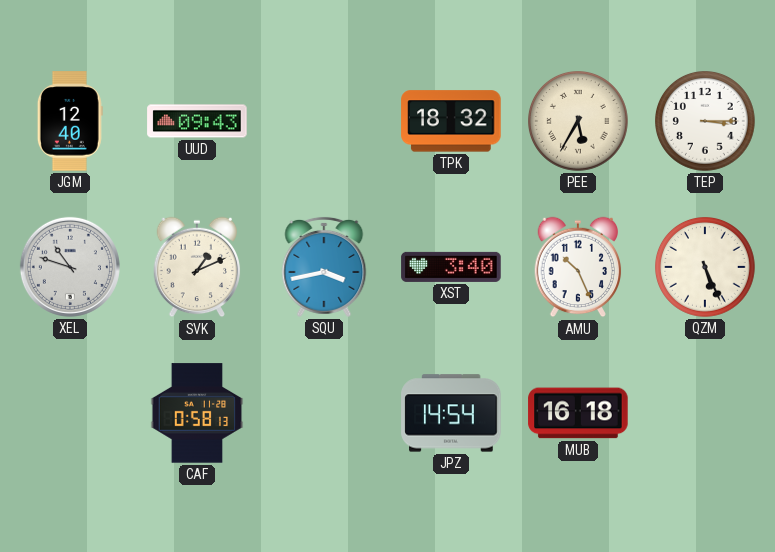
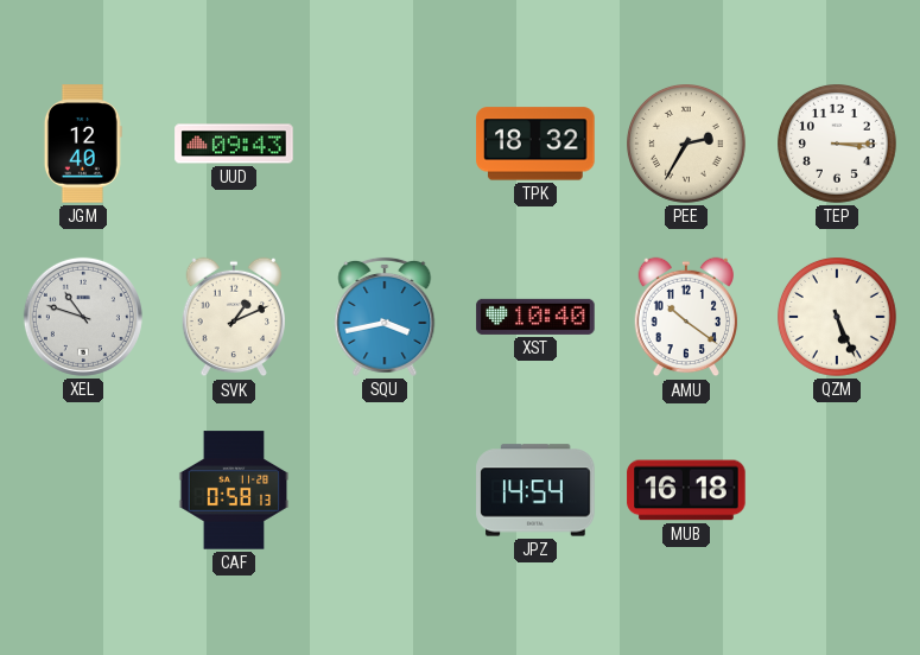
PEE: 5:35 -> 2:35 (687, 145)
XST: 3:40 -> 10:40 (535, 317)
AMU: 10:26 -> 10:21 (686, 317)
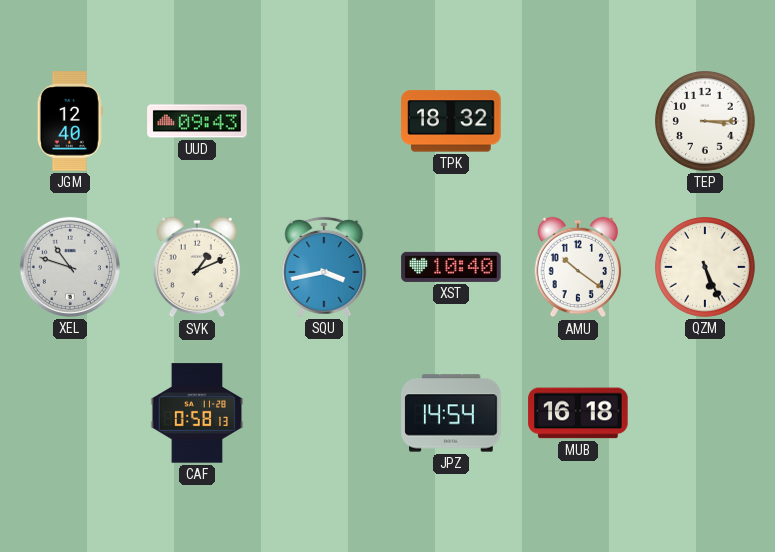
PEE: 2:35 -> none (687, 145)
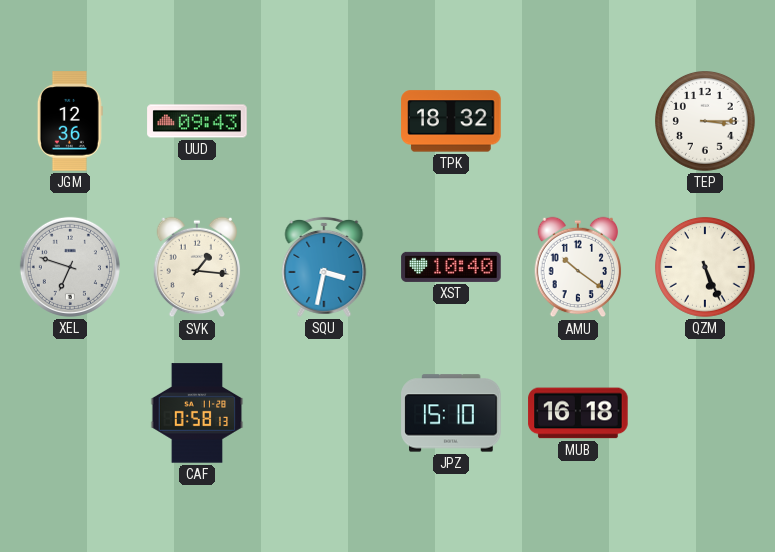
JGM: 12:40 -> 12:36 (70, 121)
XEL: 10:48 -> 6:48 (70, 267)
SVK: 1:11 -> 1:16 (197, 267)
SQU: 3:43 -> 3:32 (324, 267)
JPZ: 14:54 -> 15:10 (451, 413)
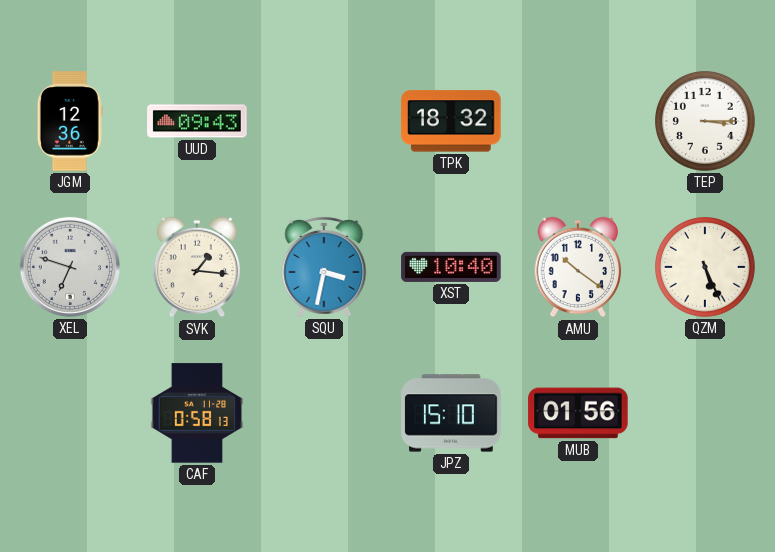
MUB: 16:18 -> 01:56 (578, 413)
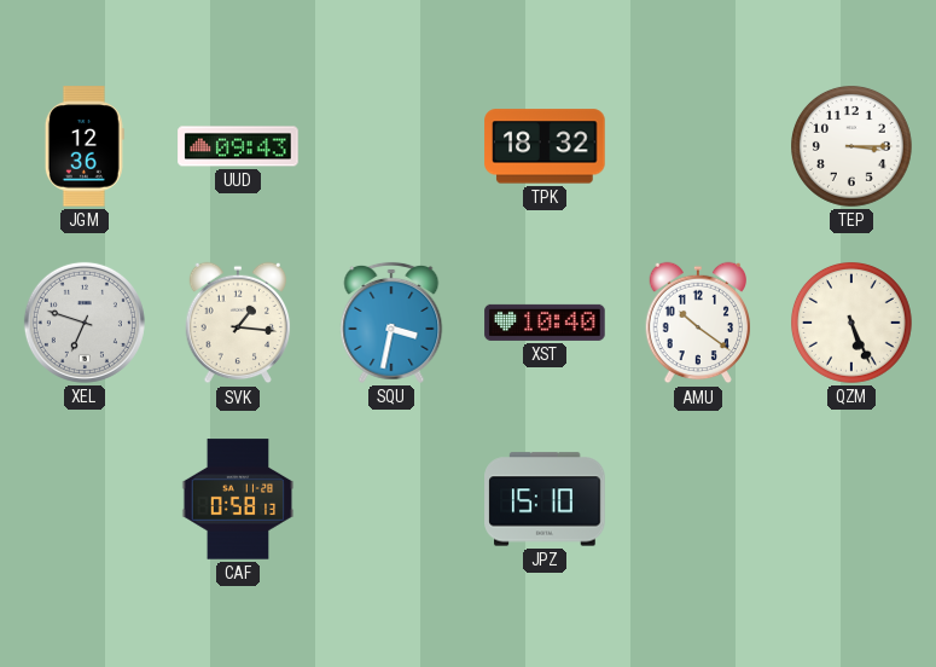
MUB: 01:56 -> none (578, 413)
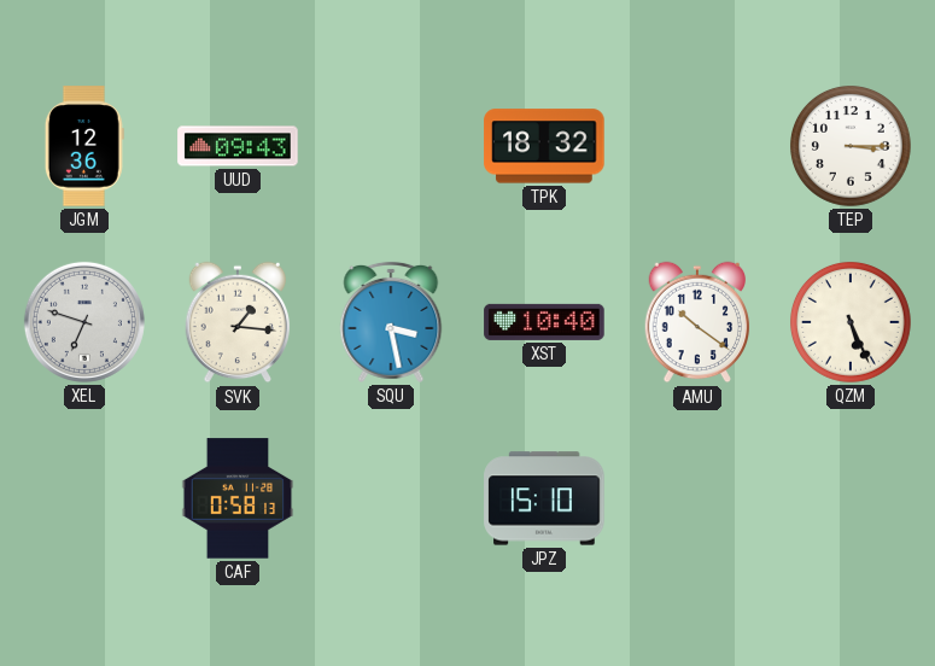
SQU: 3:32 -> 3:28 (391, 322)
